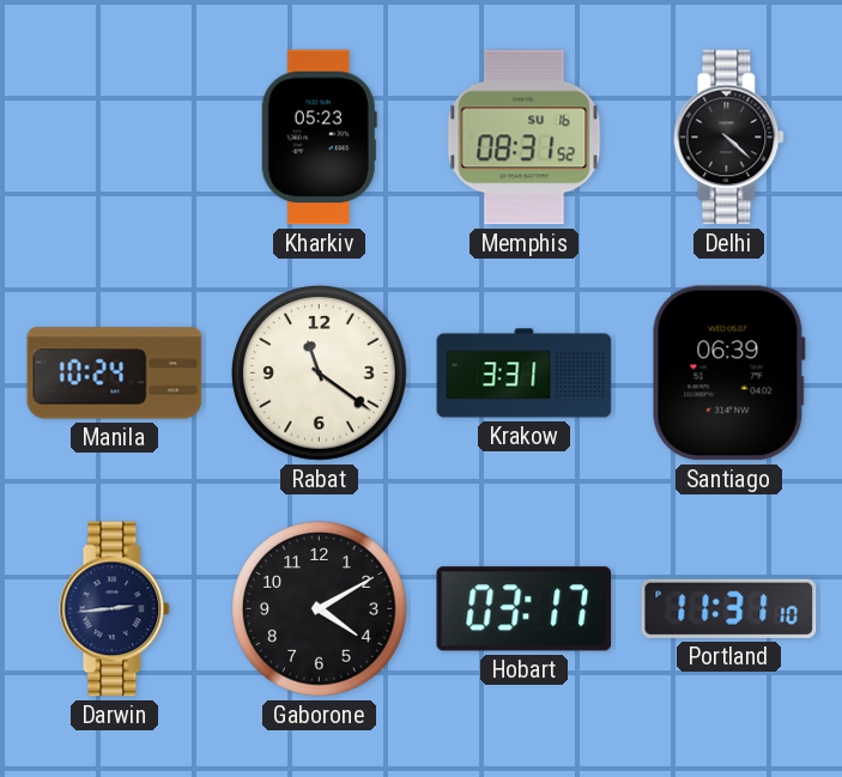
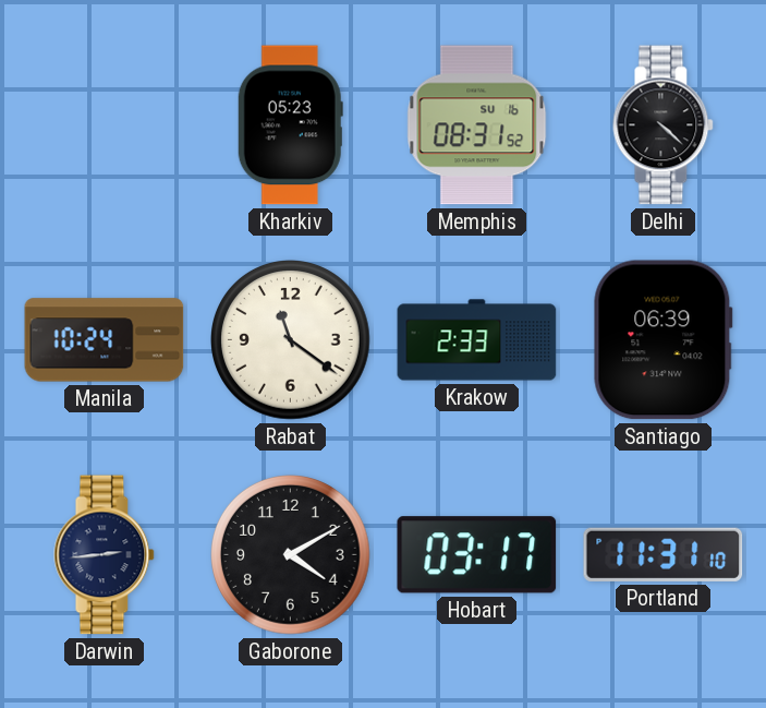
Krakow: 3:31 -> 2:33 (477, 340)
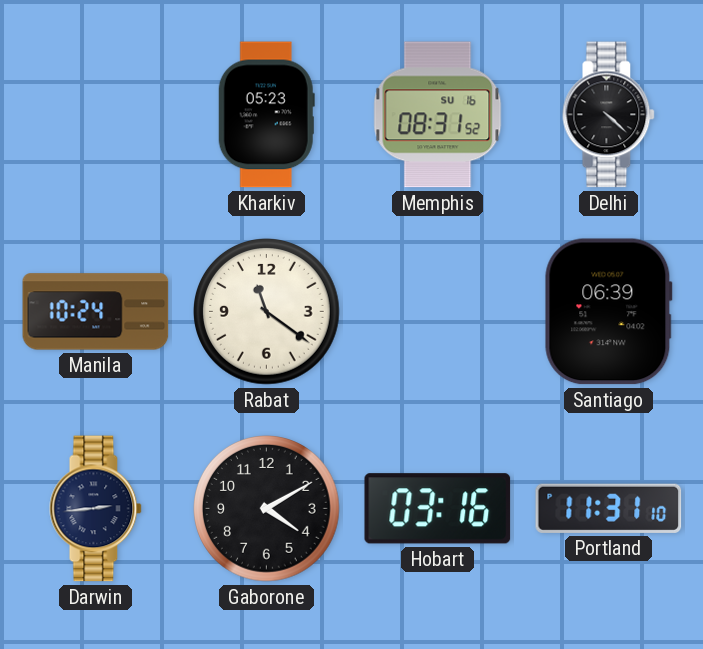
Krakow: 2:33 -> none (477, 340)
Hobart: 03:17 -> 03:16 (438, 509)
